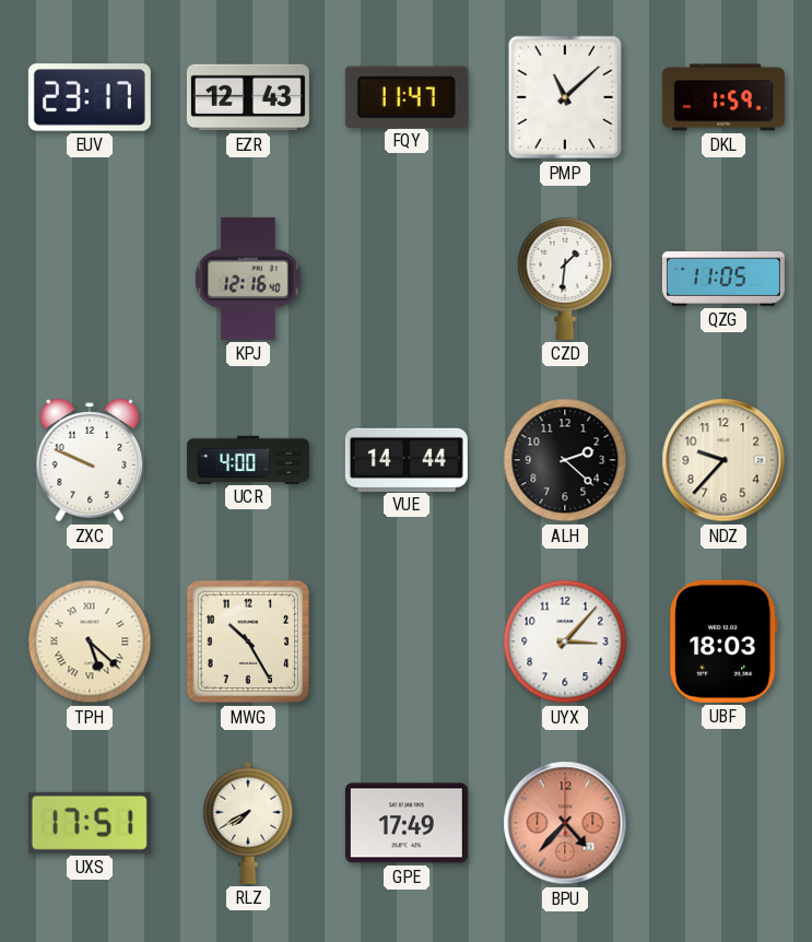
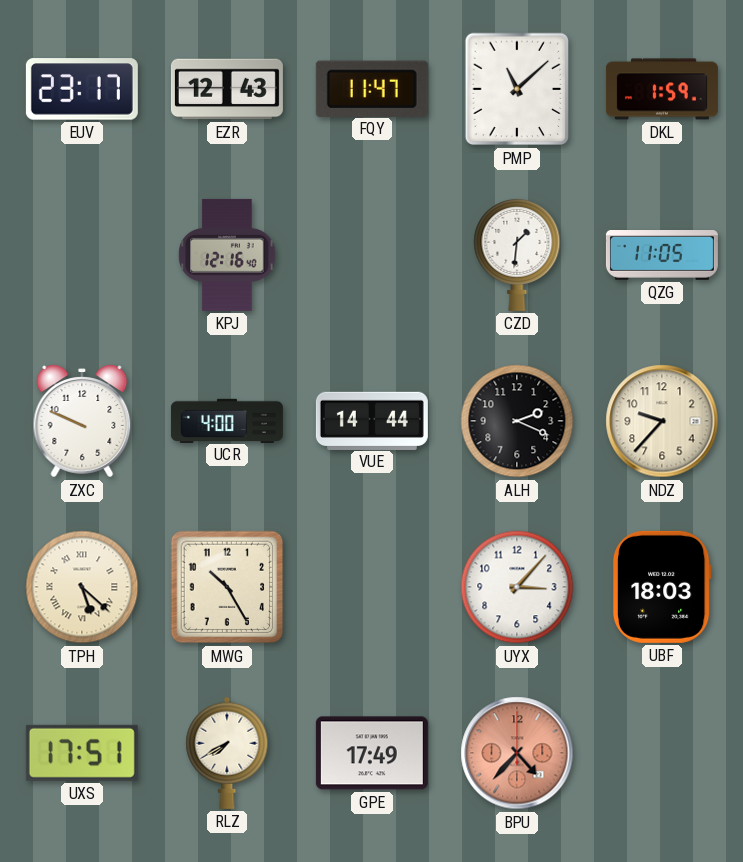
ALH: 2:22 -> 2:19 (517, 421)
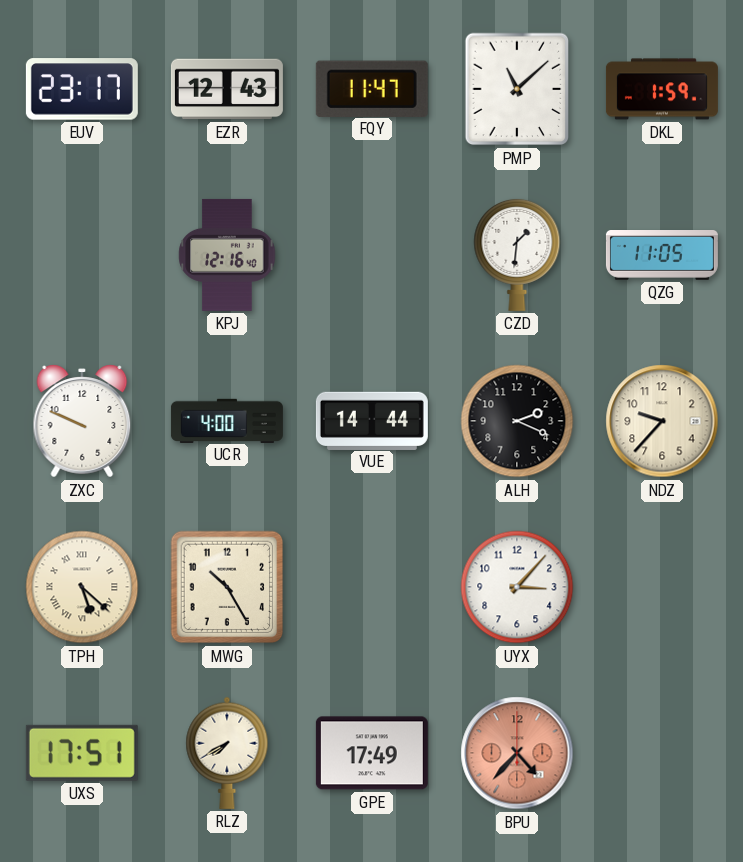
UBF: 18:03 -> none (662, 587)
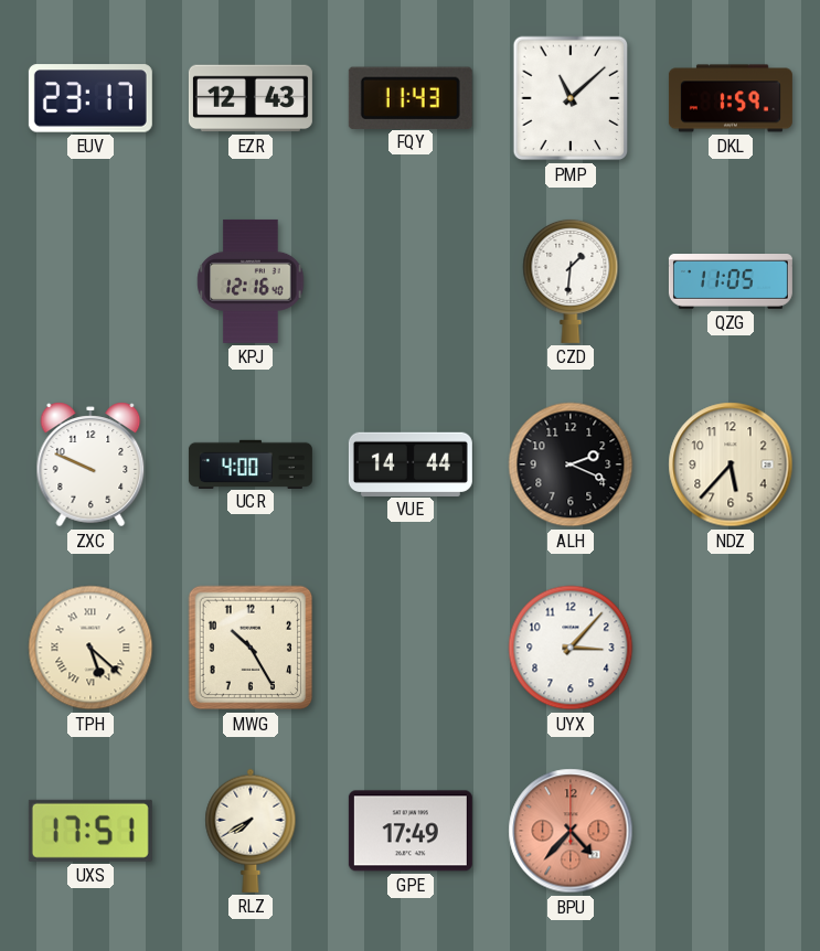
FQY: 11:47 -> 11:43 (411, 97)
NDZ: 9:37 -> 5:37 (731, 464)
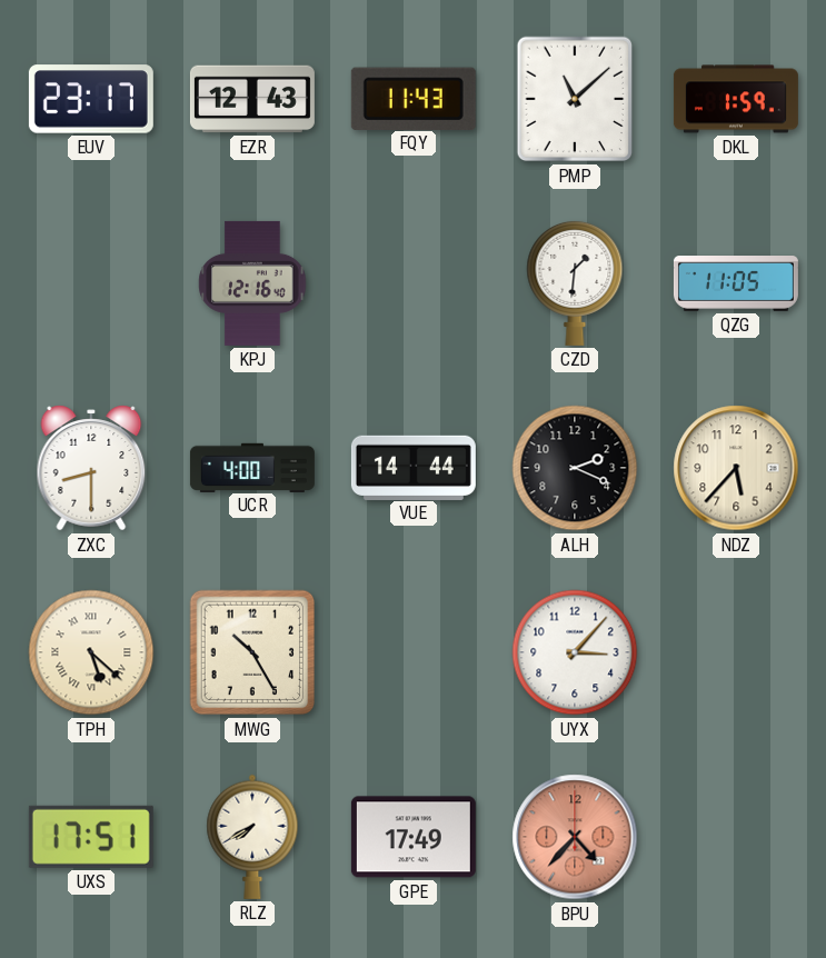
ZXC: 9:49 -> 8:30 (91, 468)
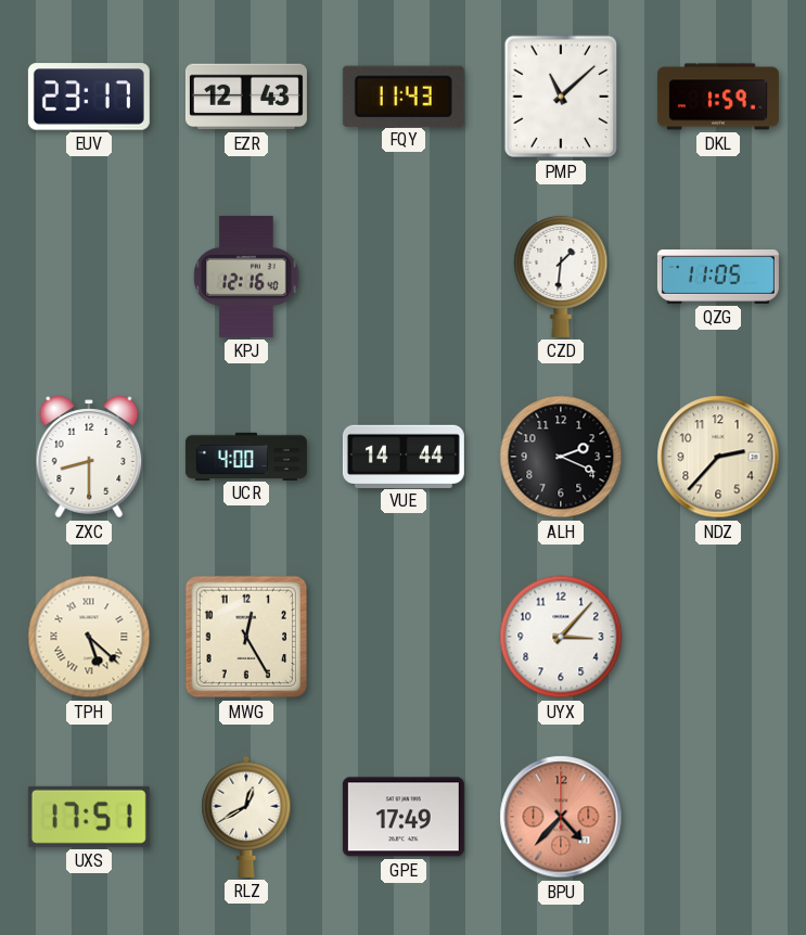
NDZ: 5:37 -> 2:37 (718, 457)
MWG: 10:25 -> 12:25 (246, 637)
RLZ: 7:40 -> 12:40 (246, 817)
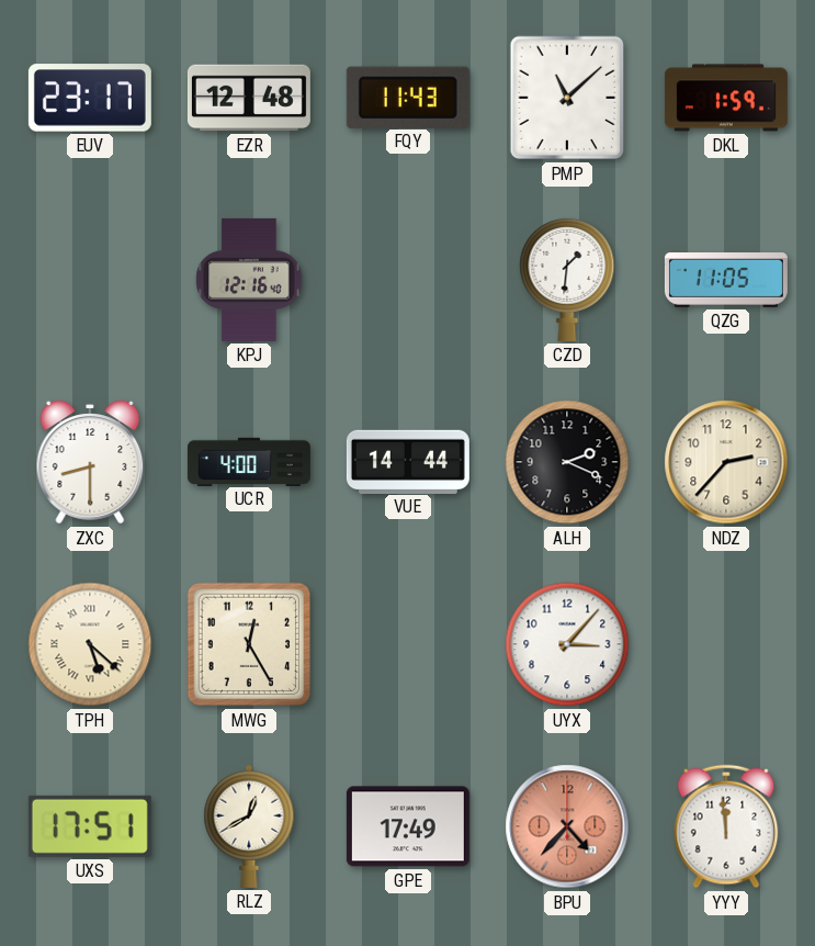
EZR: 12:43 -> 12:48 (249, 98)
YYY: none -> 11:59 (726, 826)
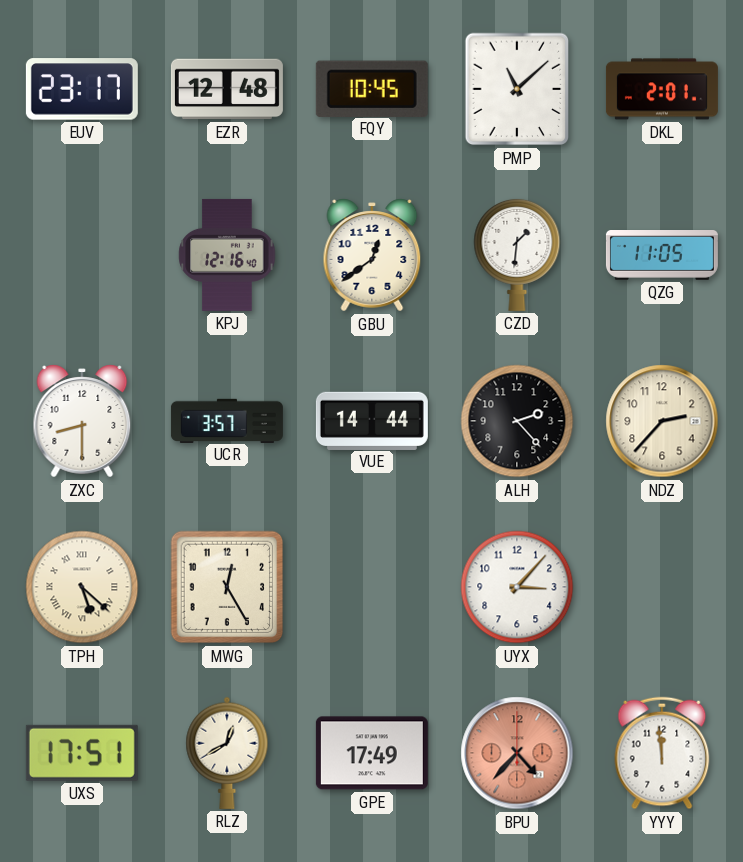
FQY: 11:43 -> 10:45 (372, 88)
DKL: 1:59 -> 2:01 (662, 89)
GBU: none -> 12:39 (372, 255)
UCR: 4:00 -> 3:57 (227, 420)
ALH: 2:19 -> 2:23 (517, 421)
